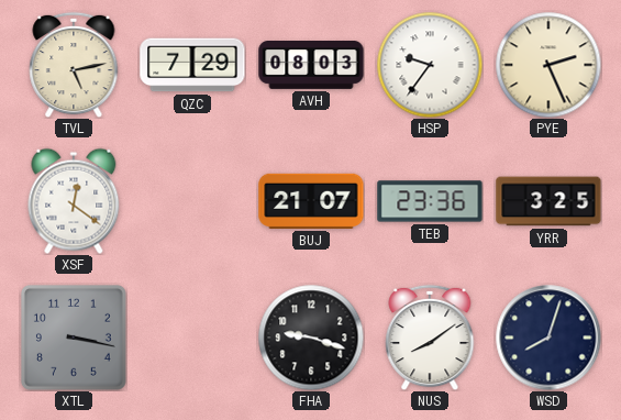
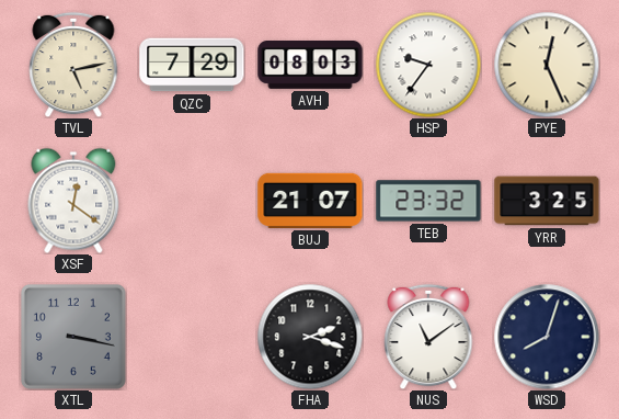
PYE: 2:26 -> 12:26 (547, 65)
TEB: 23:36 -> 23:32 (428, 201)
FHA: 9:18 -> 2:18 (310, 337)
NUS: 8:09 -> 11:09 (428, 337)
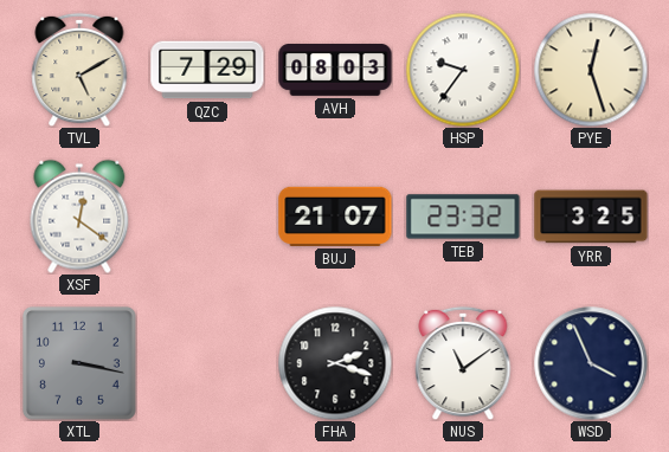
TVL: 5:13 -> 5:10 (79, 70)
PYE: 12:26 -> 12:27 (591, 70)
WSD: 8:03 -> 3:56 (591, 363)
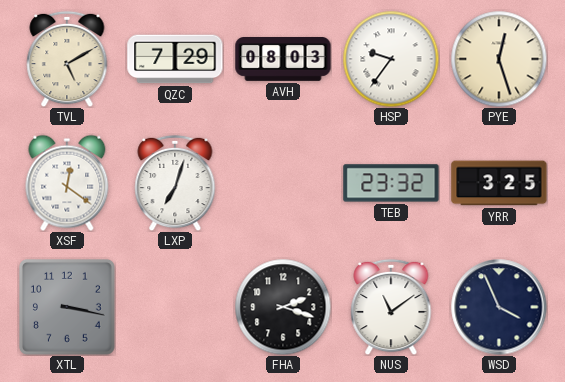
LXP: none -> 7:03 (175, 183)
BUJ: 21:07 -> none (335, 217)
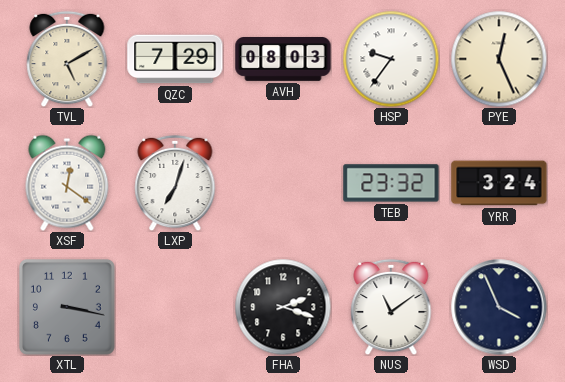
PYE: 12:27 -> 12:26 (499, 59)
YRR: 3:25 -> 3:24 (499, 183)
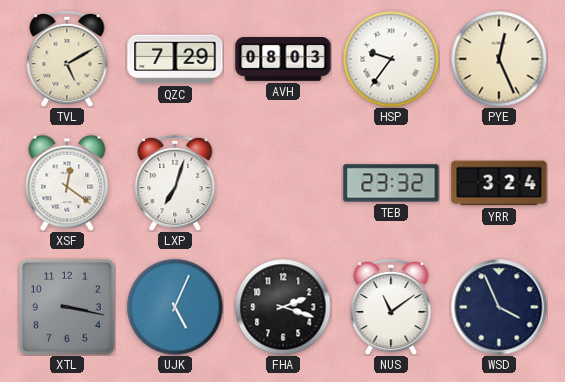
UJK: none -> 5:04 (175, 307)
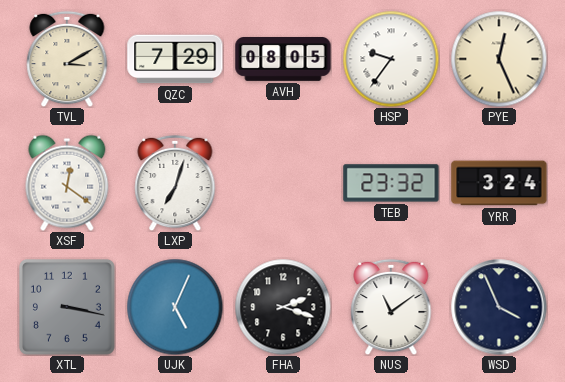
TVL: 5:10 -> 3:10 (67, 59)
AVH: 08:03 -> 08:05 (283, 60)
